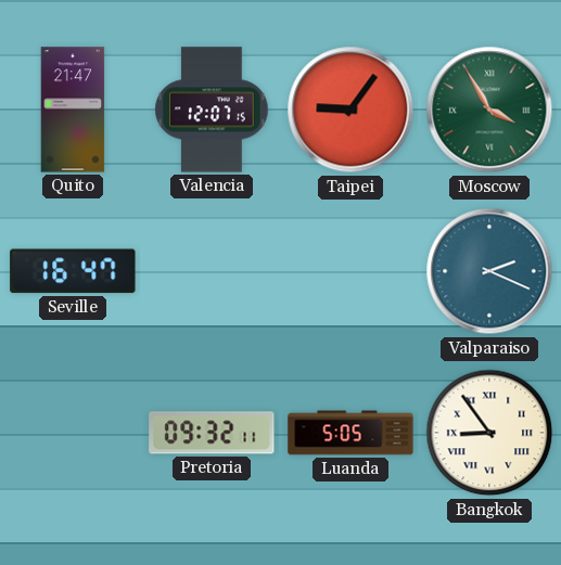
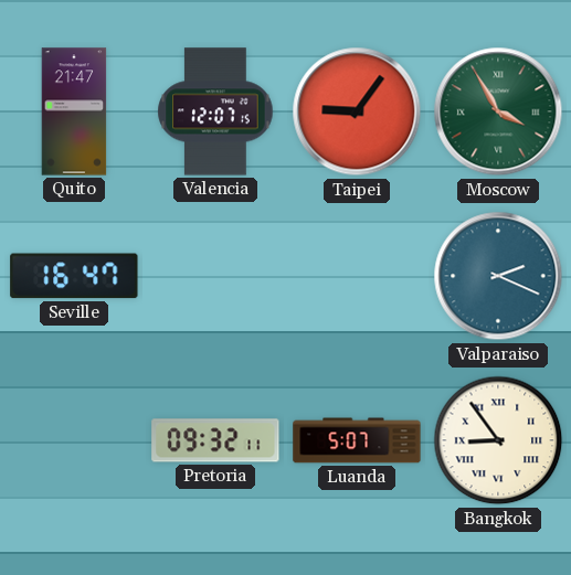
Luanda: 5:05 -> 5:07 (357, 440)
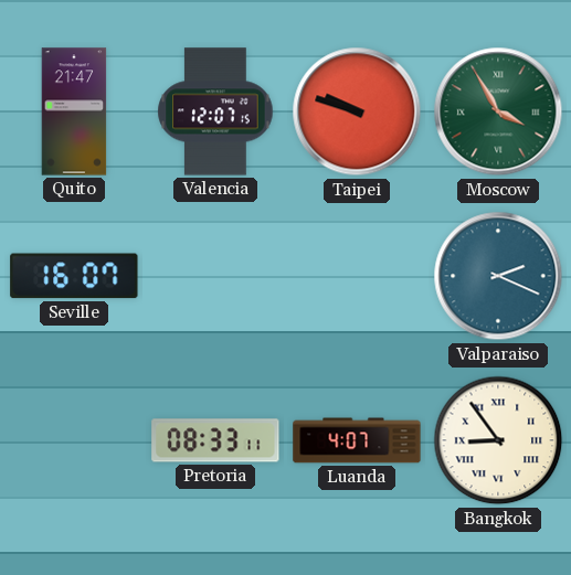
Taipei: 9:06 -> 9:48 (357, 111)
Seville: 16:47 -> 16:07 (74, 276)
Pretoria: 09:32 -> 08:33 (215, 440)
Luanda: 5:07 -> 4:07 (357, 440)
